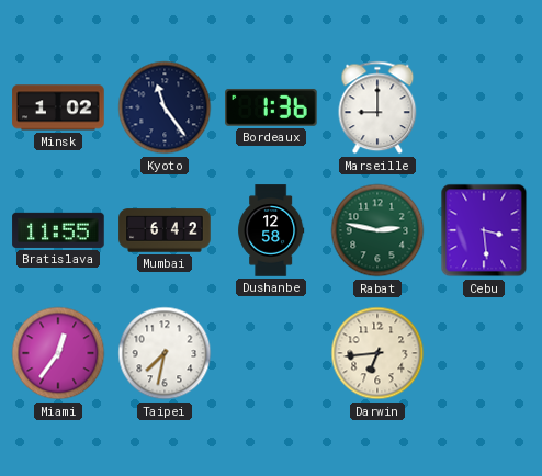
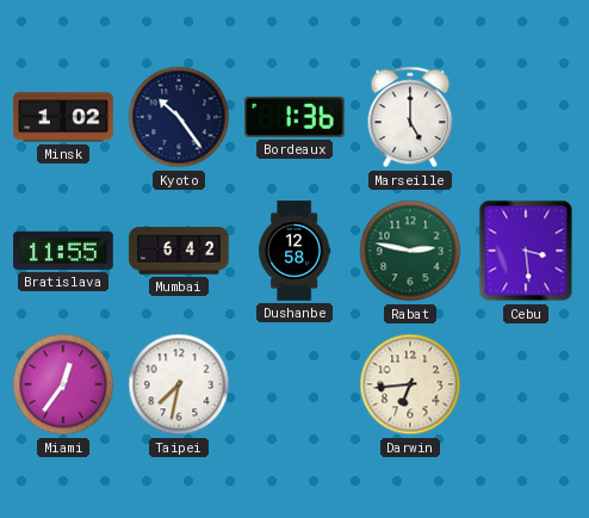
Kyoto: 11:24 -> 10:24 (179, 117)
Marseille: 9:00 -> 5:00 (410, 117)
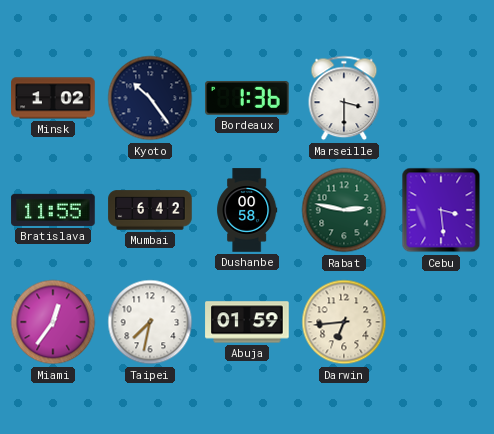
Marseille: 5:00 -> 3:30 (344, 98)
Dushanbe: 12:58 -> 00:58 (247, 210)
Abuja: none -> 01:59 (247, 322)
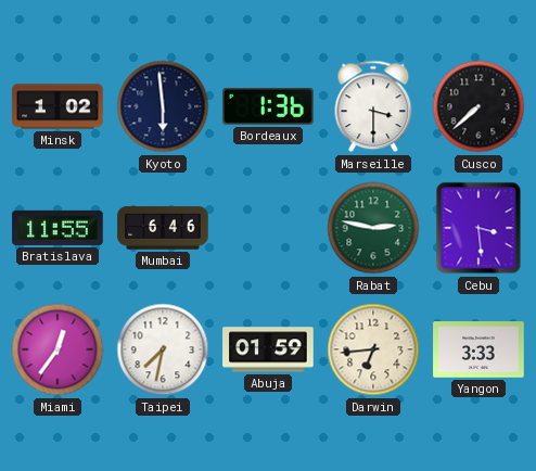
Kyoto: 10:24 -> 5:59 (163, 106)
Cusco: none -> 7:38 (478, 106)
Mumbai: 6:42 -> 6:46 (163, 228)
Dushanbe: 00:58 -> none (247, 210)
Yangon: none -> 3:33 (478, 349)
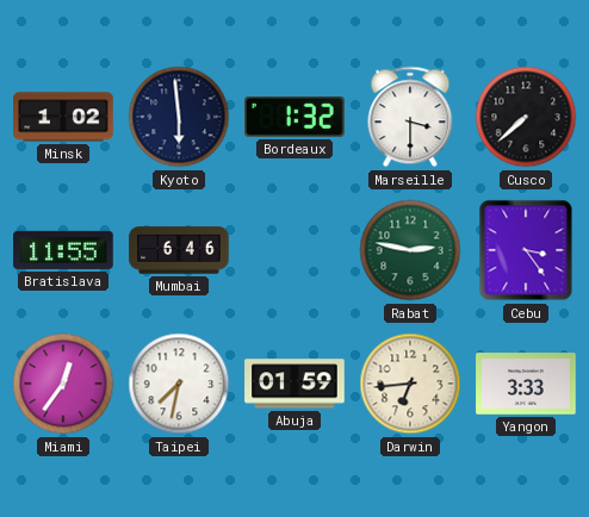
Bordeaux: 1:36 -> 1:32 (294, 117)
Cebu: 3:29 -> 3:24 (526, 250)
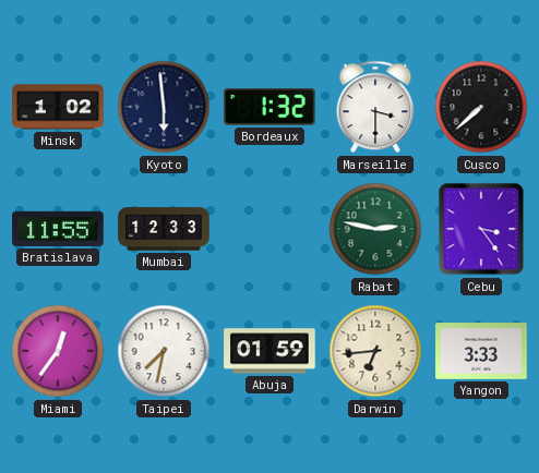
Mumbai: 6:46 -> 12:33 (164, 229)
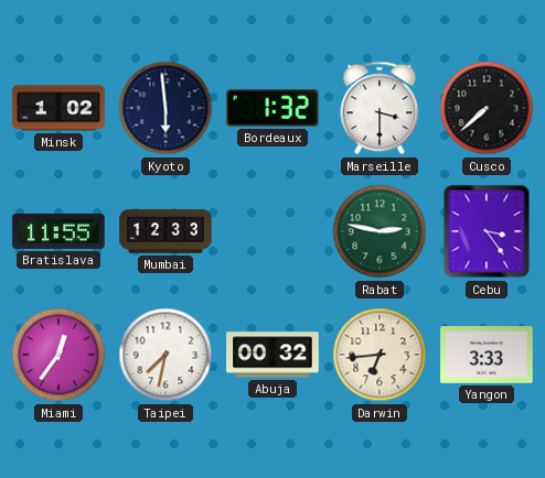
Abuja: 01:59 -> 00:32 (272, 355)
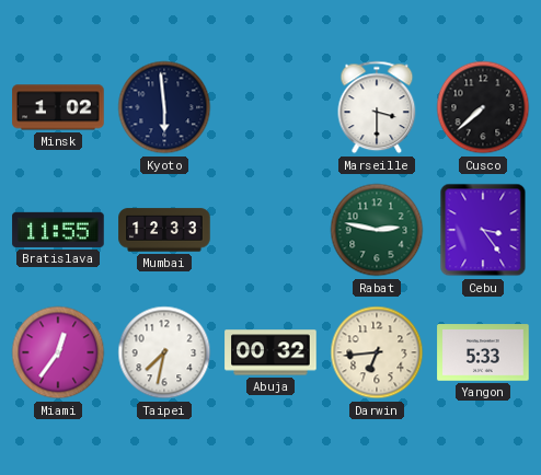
Bordeaux: 1:32 -> none (272, 108)
Yangon: 3:33 -> 5:33 (483, 352)
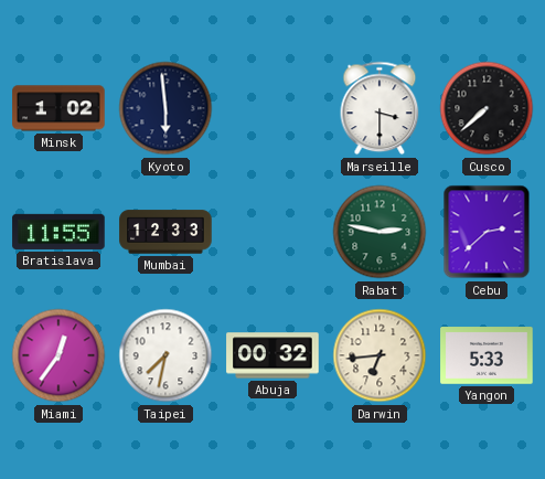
Cebu: 3:24 -> 2:38 (487, 232)
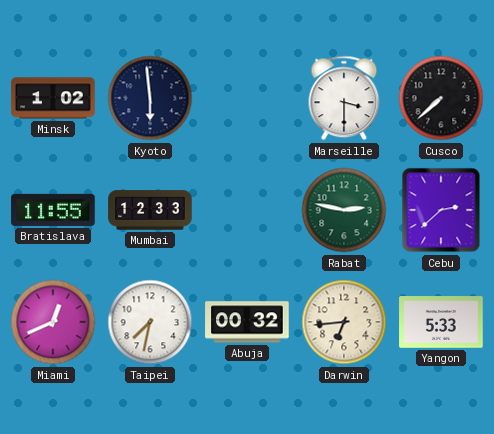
Miami: 12:36 -> 12:41 (53, 322)
